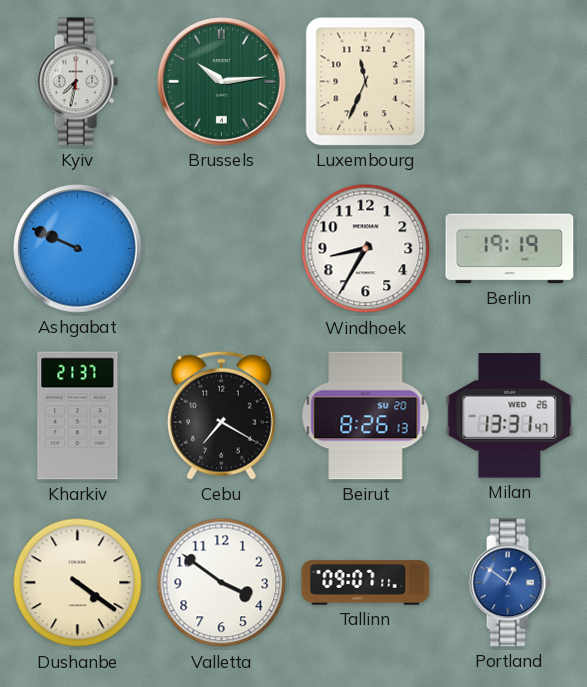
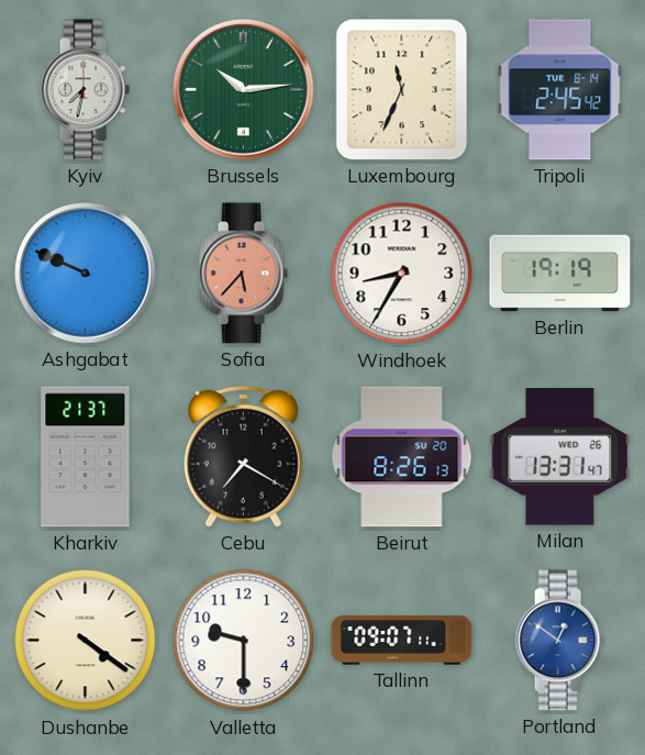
Tripoli: none -> 2:45 (560, 90)
Sofia: none -> 5:37 (243, 274)
Valletta: 3:51 -> 9:30 (244, 641)
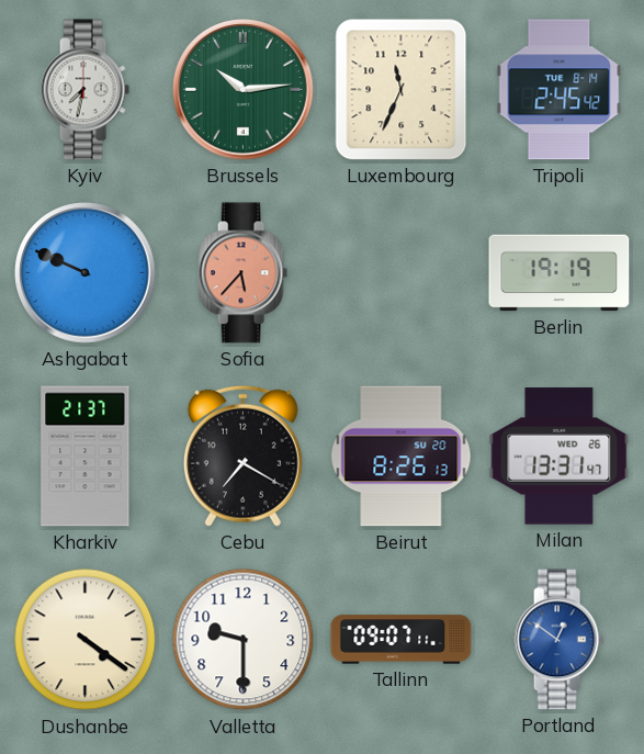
Windhoek: 8:35 -> none (402, 274)
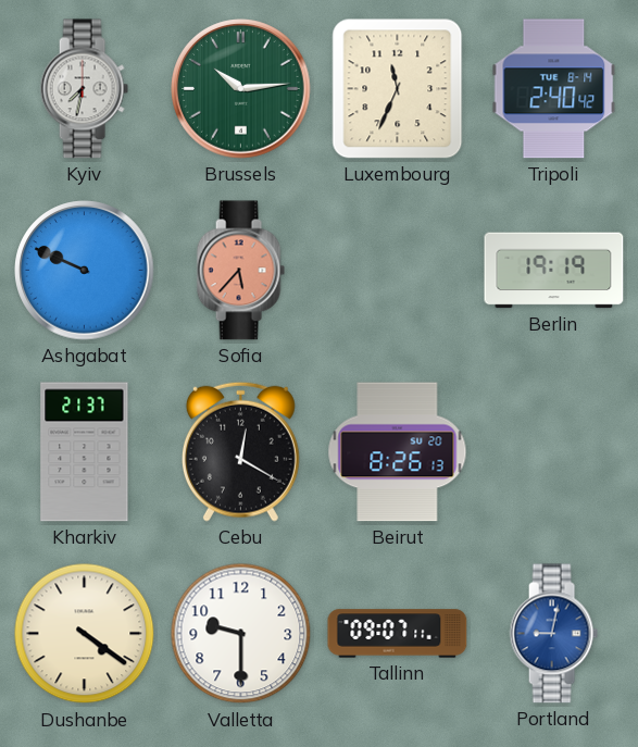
Tripoli: 2:45 -> 2:40 (554, 89)
Cebu: 7:20 -> 12:20 (240, 451)
Milan: 13:31 -> none (560, 457)
Portland: 12:51 -> 9:02 (553, 634)
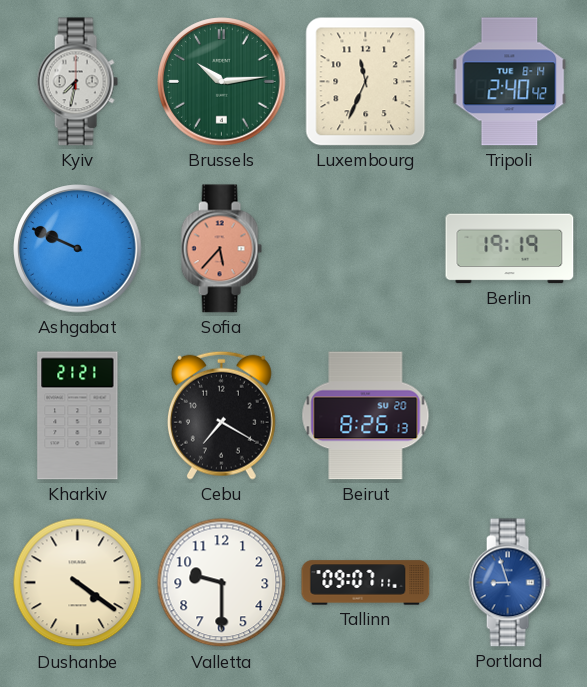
Kharkiv: 21:37 -> 21:21 (78, 416)
Cebu: 12:20 -> 7:20 (221, 415)
Portland: 9:02 -> 8:57 (509, 583)
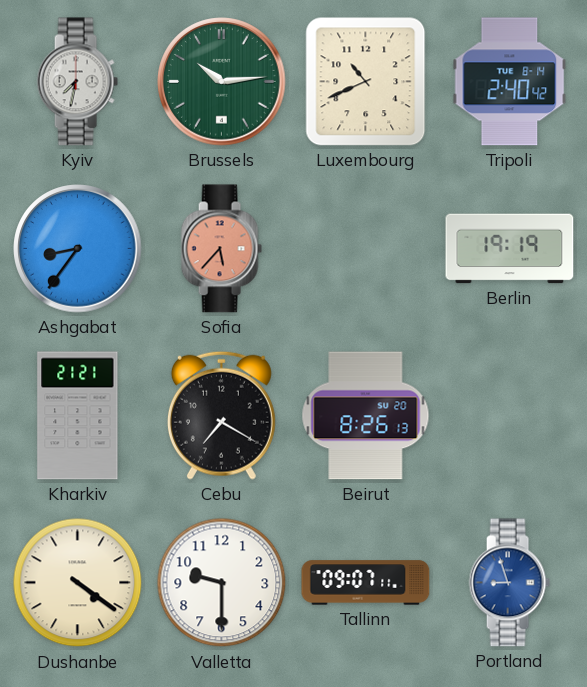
Luxembourg: 11:34 -> 10:41 (366, 82)
Ashgabat: 9:49 -> 8:36 (78, 249)
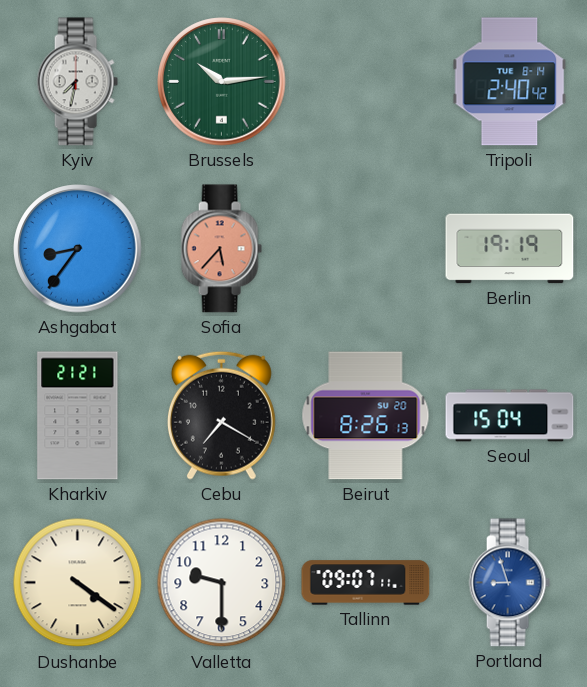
Luxembourg: 10:41 -> none (366, 82)
Seoul: none -> 15:04 (510, 416)
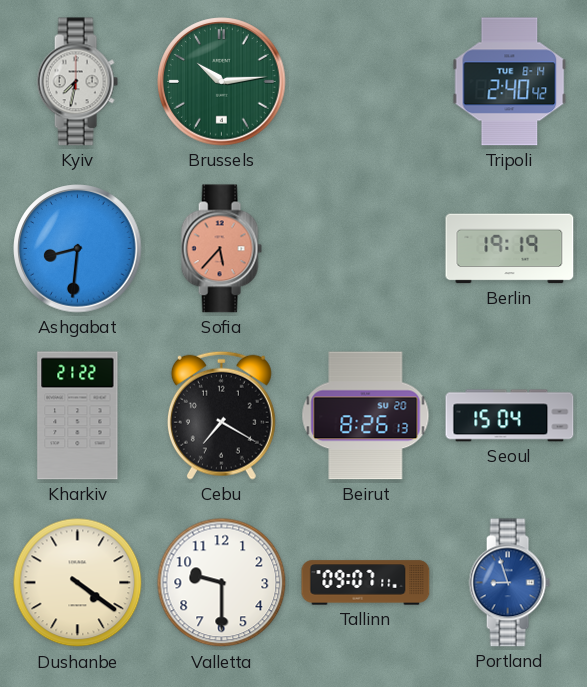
Ashgabat: 8:36 -> 8:31 (78, 249)
Kharkiv: 21:21 -> 21:22 (78, 416)
